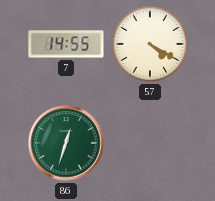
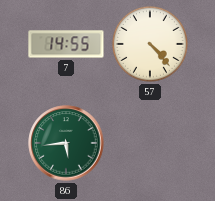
57: 4:20 -> 4:23 (150, 44)
86: 12:33 -> 5:44 (66, 143)
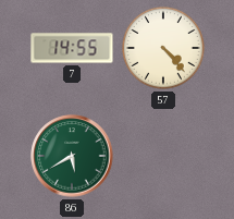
86: 5:44 -> 5:40 (72, 156)
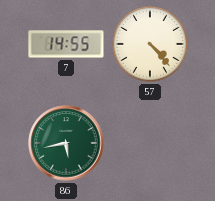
86: 5:40 -> 5:43 (66, 143)
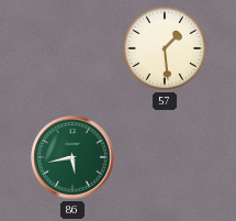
7: 14:55 -> none (66, 44)
57: 4:23 -> 1:29 (165, 48)
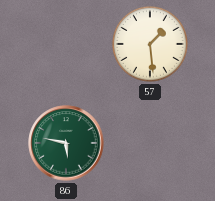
86: 5:43 -> 5:47 (66, 143)
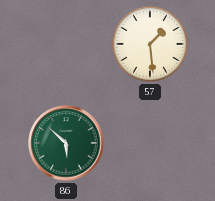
86: 5:47 -> 5:52 (66, 143)
